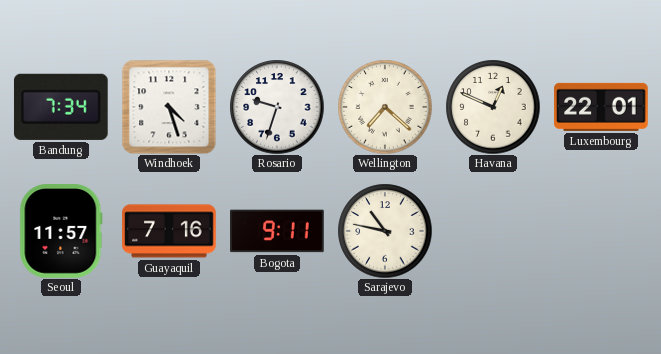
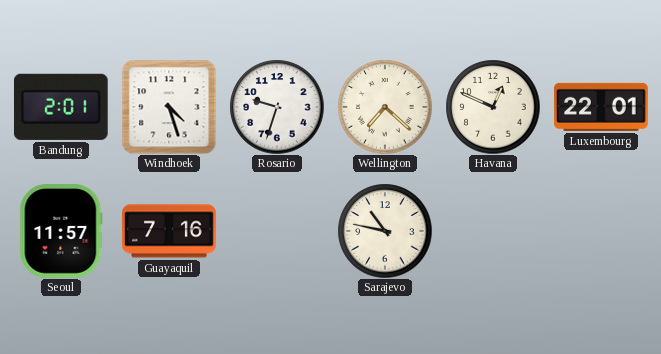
Bandung: 7:34 -> 2:01 (61, 107)
Bogota: 9:11 -> none (277, 231)
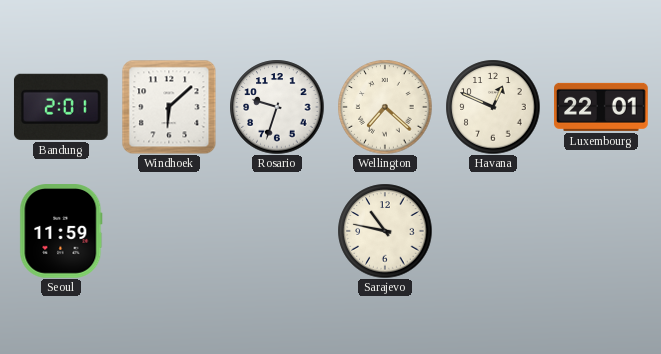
Windhoek: 4:27 -> 6:08 (169, 107)
Seoul: 11:57 -> 11:59 (61, 231)
Guayaquil: 7:16 -> none (169, 231)
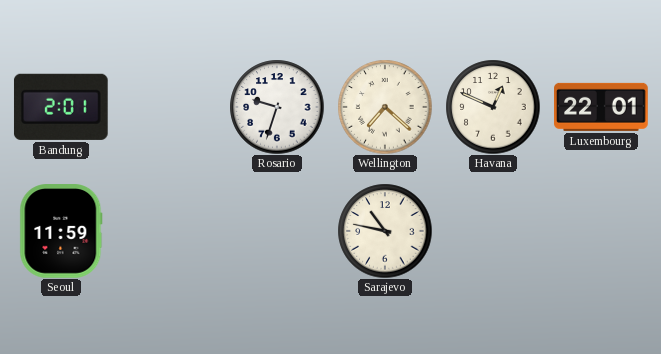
Windhoek: 6:08 -> none (169, 107)
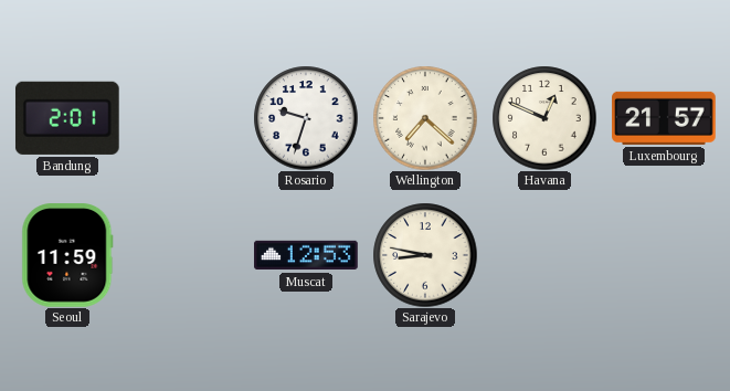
Luxembourg: 22:01 -> 21:57 (664, 118)
Muscat: none -> 12:53 (306, 255)
Sarajevo: 10:47 -> 8:47 (425, 255)
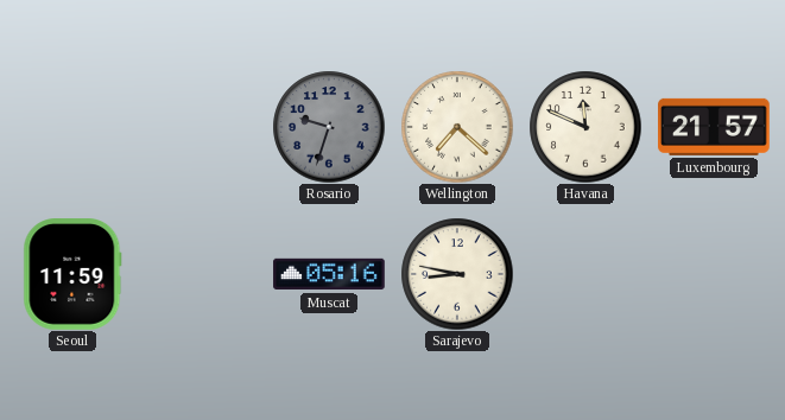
Bandung: 2:01 -> none (67, 118)
Rosario dial: white -> grey (329, 127)
Havana: 12:49 -> 11:49 (585, 127)
Muscat: 12:53 -> 05:16 (329, 274)
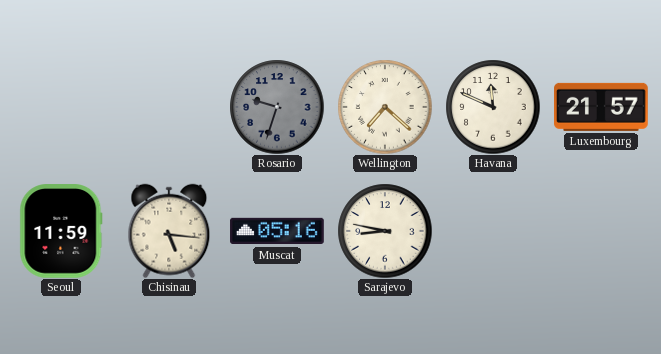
Chisinau: none -> 5:16 (169, 231)
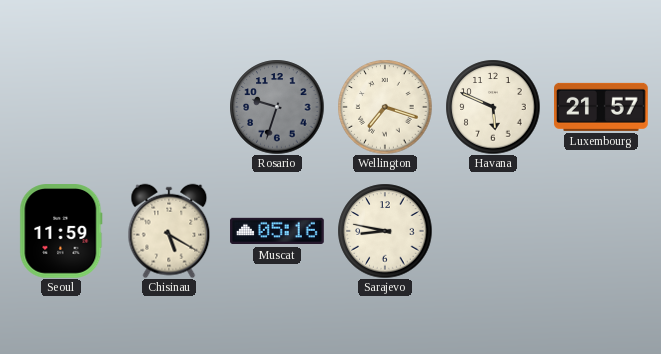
Wellington: 7:22 -> 7:18 (385, 107)
Havana: 11:49 -> 5:49 (493, 107)
Chisinau: 5:16 -> 5:20 (169, 231)
